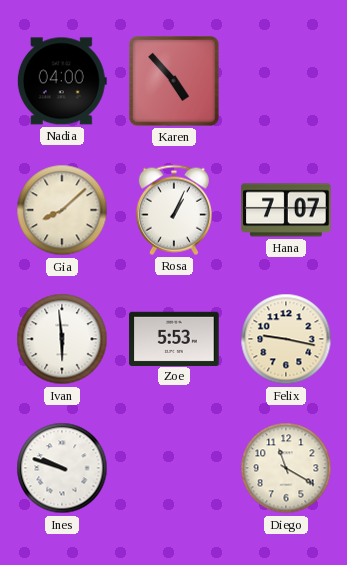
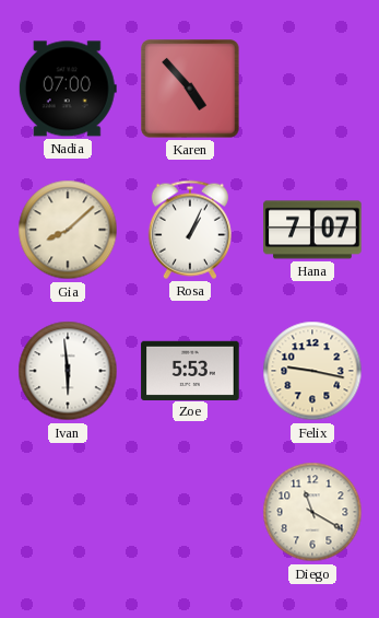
Nadia: 04:00 -> 07:00 (68, 89)
Ines: 9:48 -> none (62, 468)
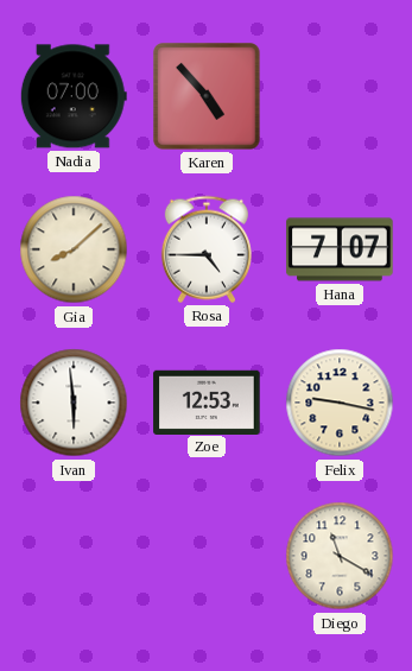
Rosa: 1:04 -> 4:45 (207, 249)
Zoe: 5:53 -> 12:53 (207, 401)
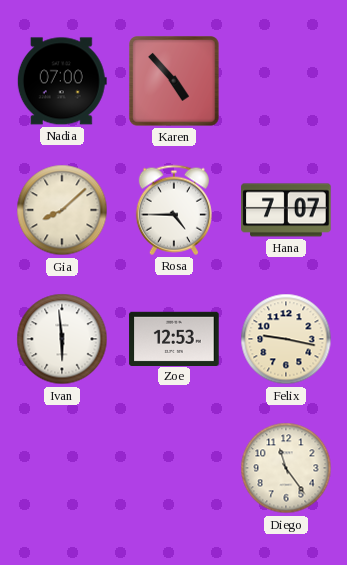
Diego: 11:20 -> 11:24 (286, 468)
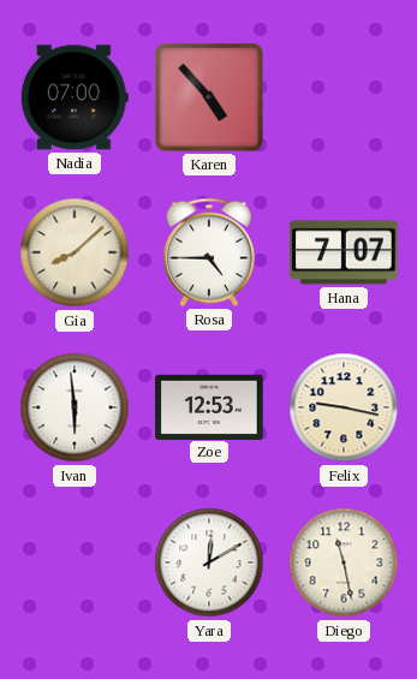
Yara: none -> 12:10 (209, 562)
Diego: 11:24 -> 11:28 (344, 562)
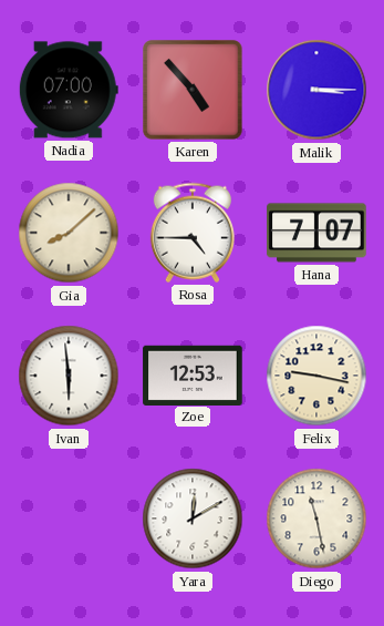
Malik: none -> 3:15 (316, 90)
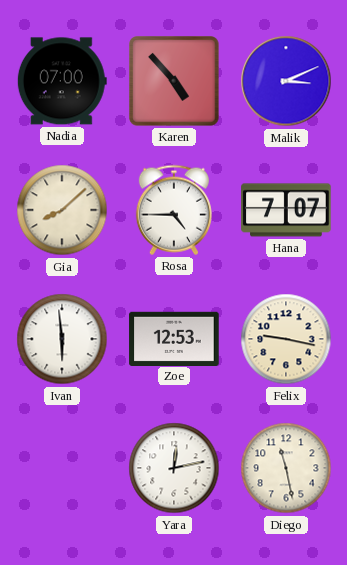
Malik: 3:15 -> 3:11 (286, 81)
Yara: 12:10 -> 12:13 (174, 468)
